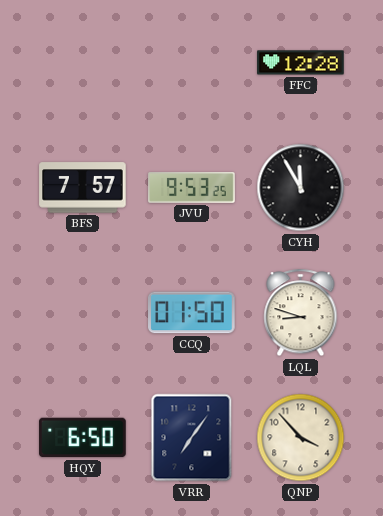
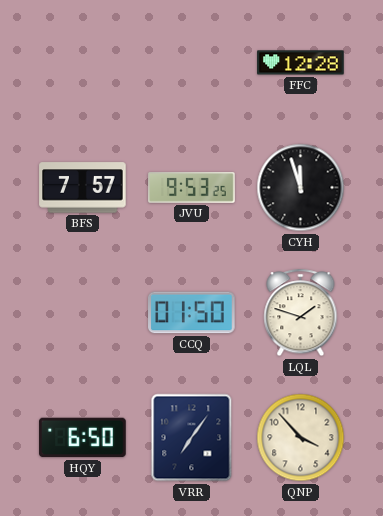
CYH: 11:55 -> 11:57 (301, 188)
LQL: 8:48 -> 1:48 (301, 313)
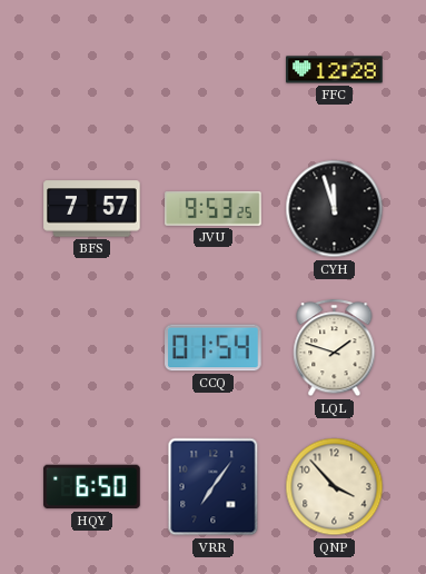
CCQ: 01:50 -> 01:54 (214, 348)
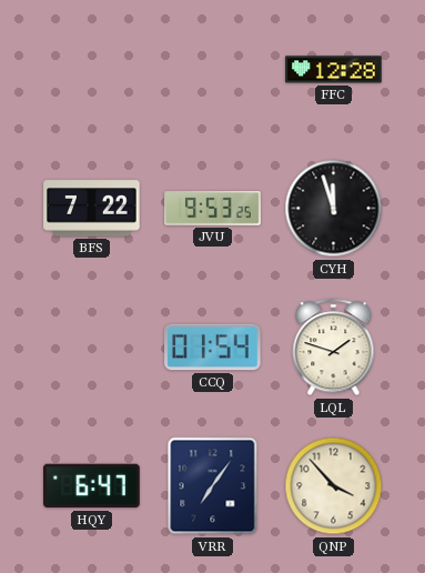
BFS: 7:57 -> 7:22 (92, 209)
HQY: 6:50 -> 6:47 (92, 486)
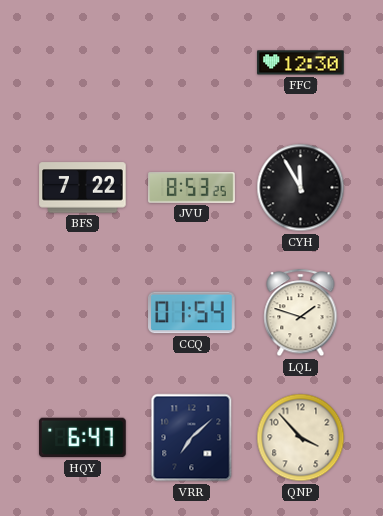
FFC: 12:28 -> 12:30 (301, 63)
JVU: 9:53 -> 8:53 (192, 188)
CYH: 11:57 -> 11:55 (301, 188)
VRR: 7:06 -> 7:08 (192, 438)
